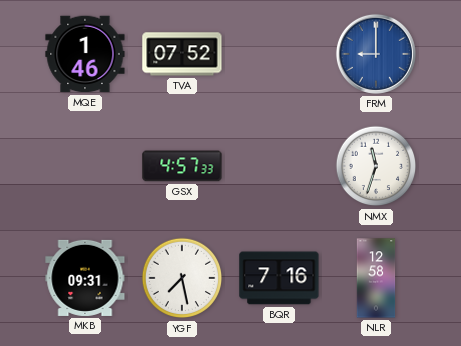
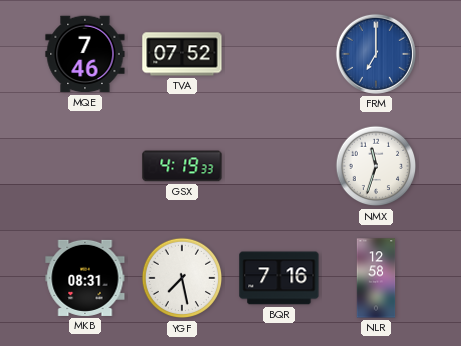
MQE: 1:46 -> 7:46 (85, 54)
FRM: 9:00 -> 7:00 (376, 54)
GSX: 4:57 -> 4:19 (182, 166)
MKB: 09:31 -> 08:31 (85, 278)
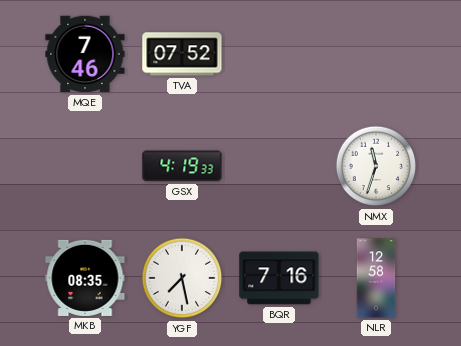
FRM: 7:00 -> none (376, 54)
MKB: 08:31 -> 08:35 (85, 278)
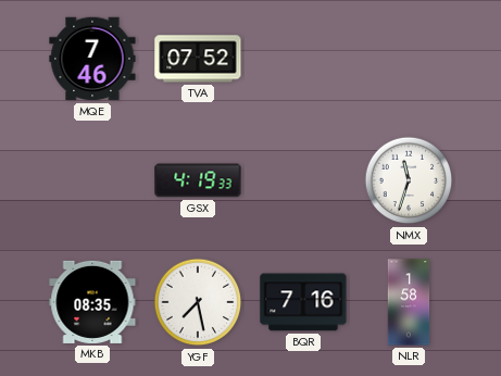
NLR: 12:58 -> 1:58 (409, 302)
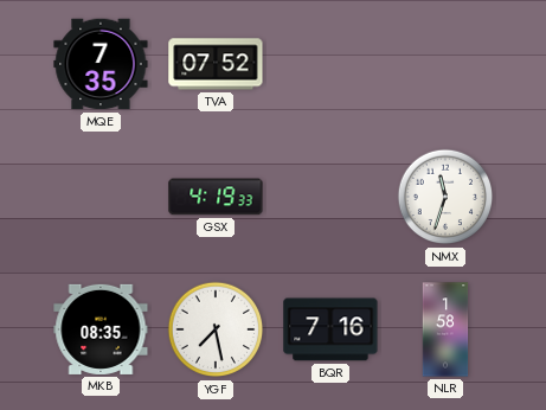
MQE: 7:46 -> 7:35 (101, 64)
